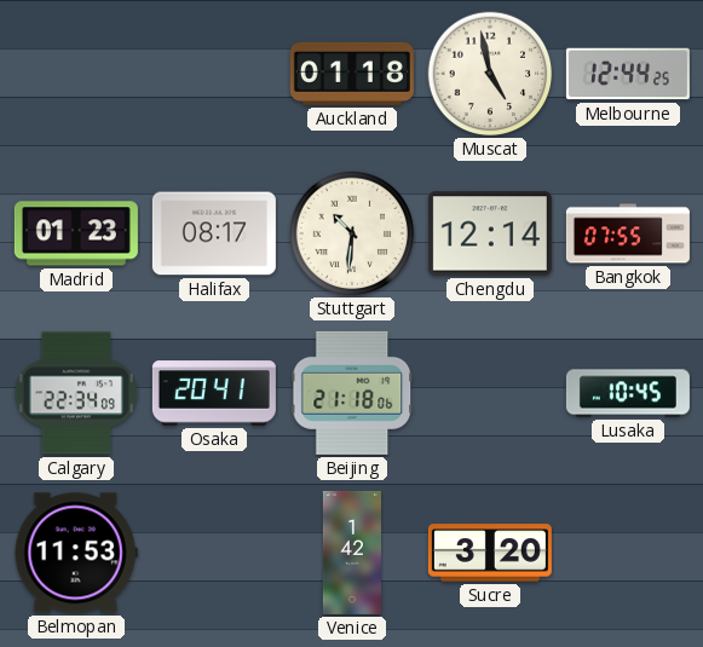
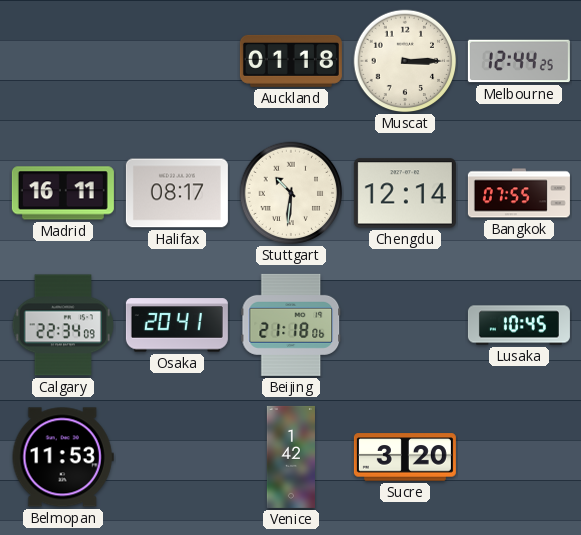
Muscat: 4:58 -> 3:15 (405, 61)
Madrid: 01:23 -> 16:11 (63, 193)
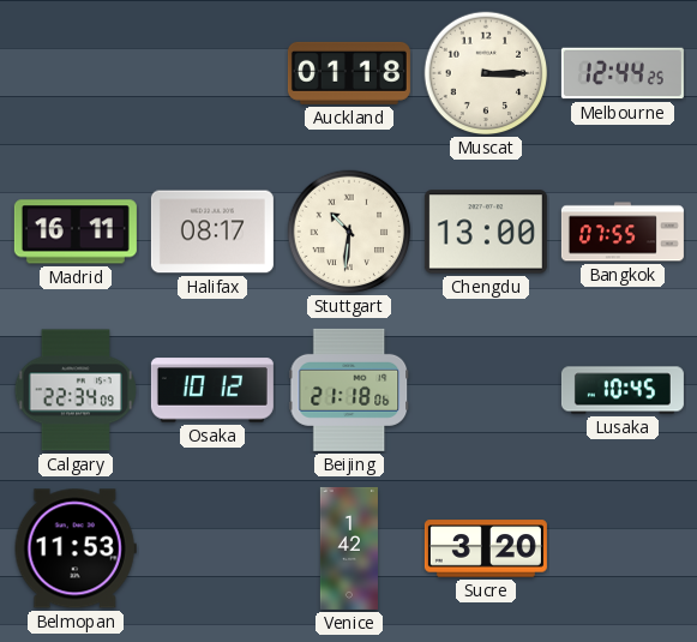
Chengdu: 12:14 -> 13:00 (486, 232)
Osaka: 20:41 -> 10:12 (212, 390)
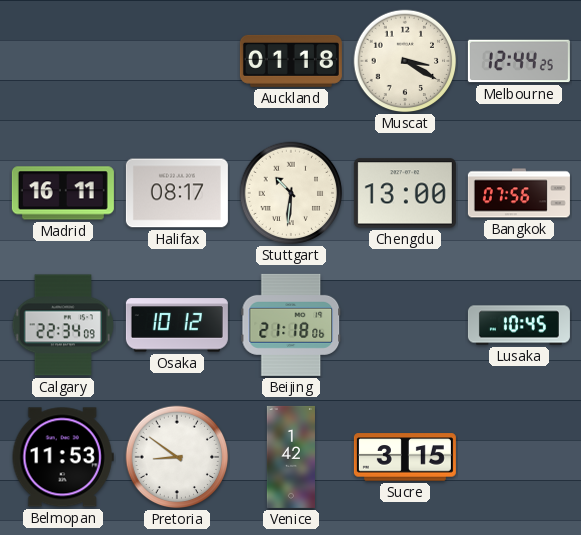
Muscat: 3:15 -> 3:20 (405, 61)
Bangkok: 07:55 -> 07:56 (519, 193)
Pretoria: none -> 8:51 (177, 457)
Sucre: 3:20 -> 3:15 (405, 457)
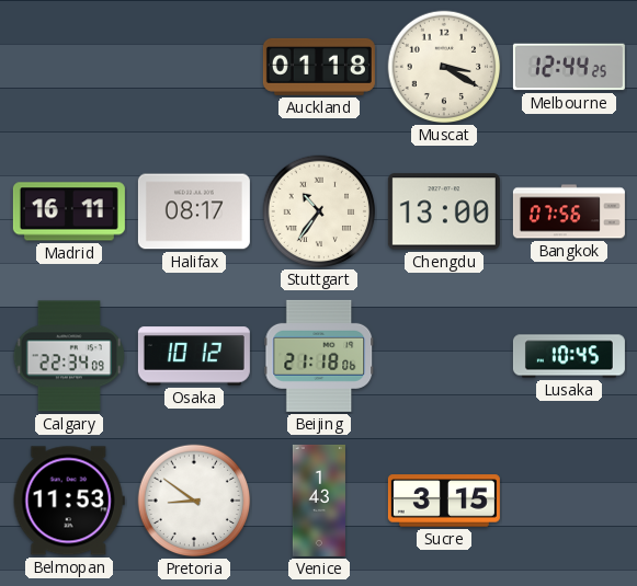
Stuttgart: 10:31 -> 10:36 (319, 211)
Venice: 1:42 -> 1:43 (319, 501)
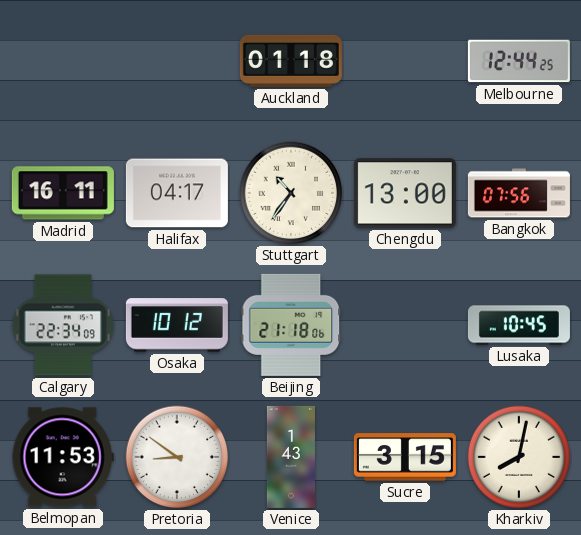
Muscat: 3:20 -> none (444, 67)
Halifax: 08:17 -> 04:17 (177, 193)
Kharkiv: none -> 8:02 (519, 457)
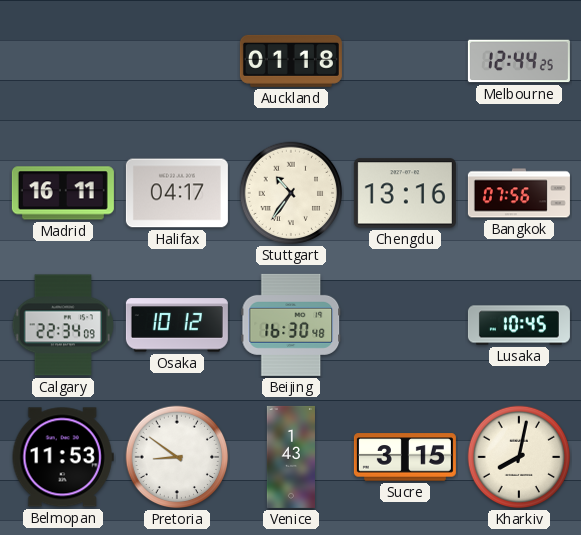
Chengdu: 13:00 -> 13:16 (405, 193)
Beijing: 21:18 -> 16:30 (291, 325)
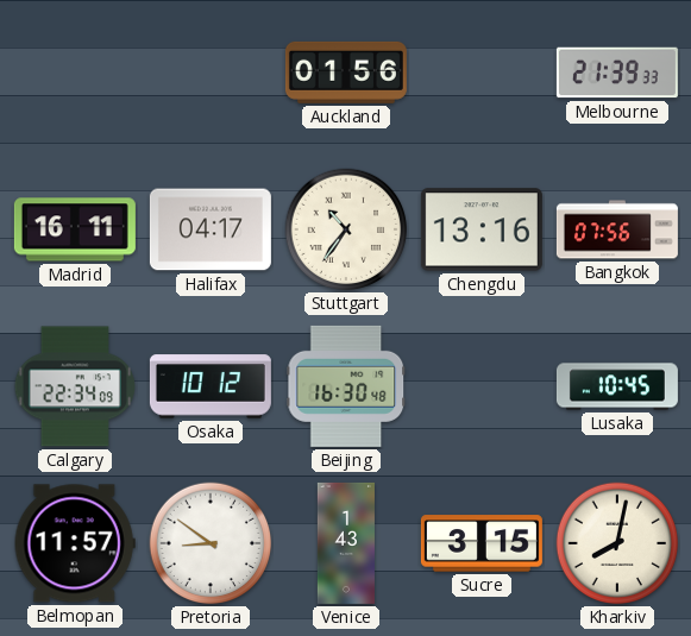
Auckland: 01:18 -> 01:56 (346, 73)
Melbourne: 12:44 -> 21:39 (617, 73)
Belmopan: 11:53 -> 11:57 (75, 543)
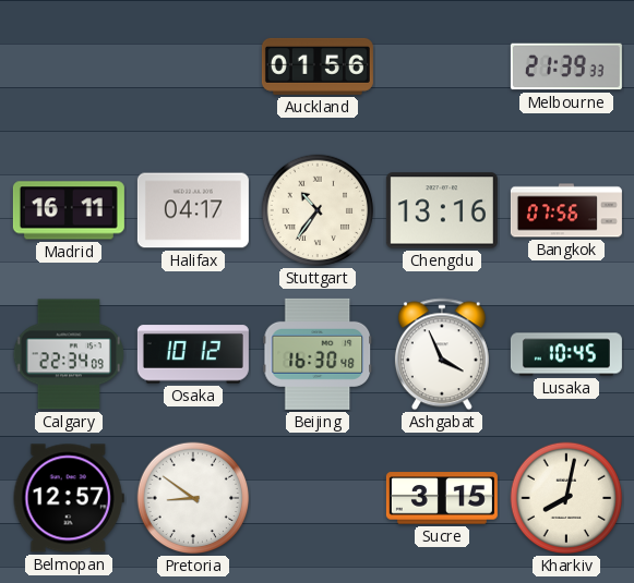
Ashgabat: none -> 3:56 (442, 354)
Belmopan: 11:57 -> 12:57 (69, 498)
Venice: 1:43 -> none (346, 543)
